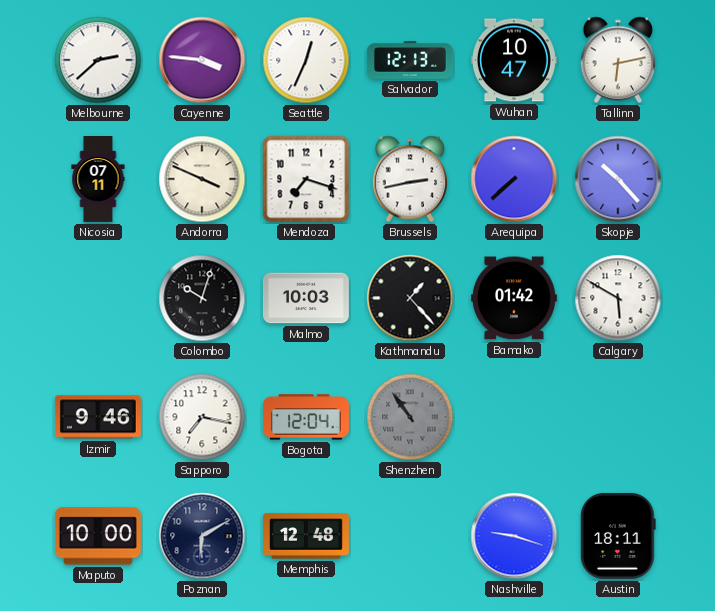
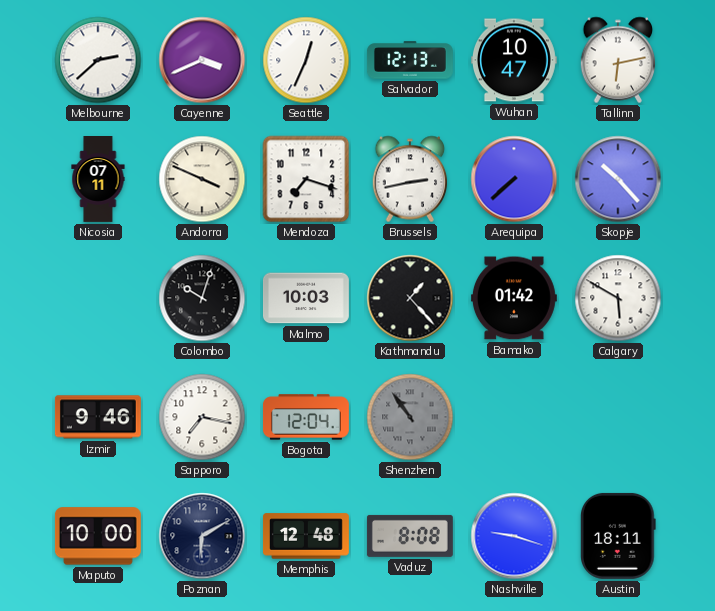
Cayenne: 3:46 -> 3:41 (202, 60)
Vaduz: none -> 8:08 (410, 536)
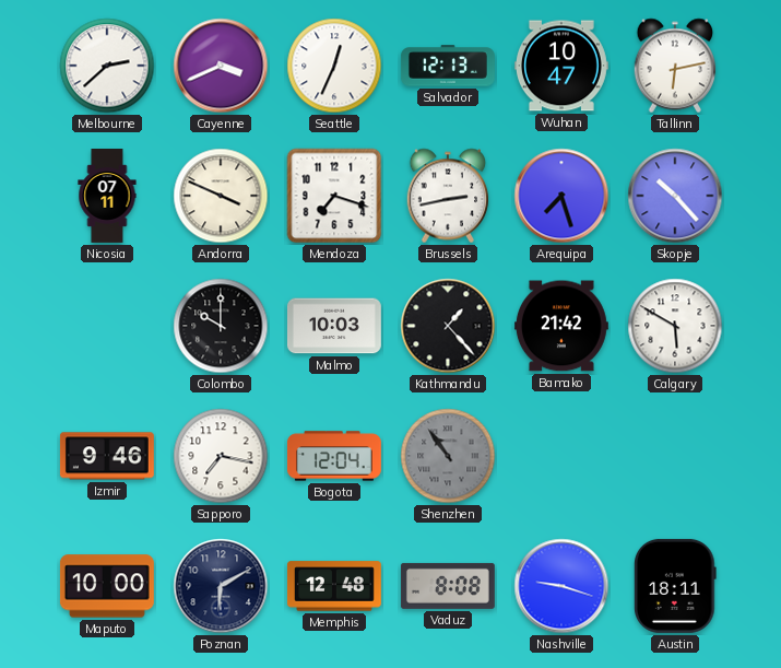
Arequipa: 7:38 -> 7:27 (561, 196)
Colombo: 10:03 -> 10:00 (221, 326)
Bamako: 01:42 -> 21:42 (561, 326)
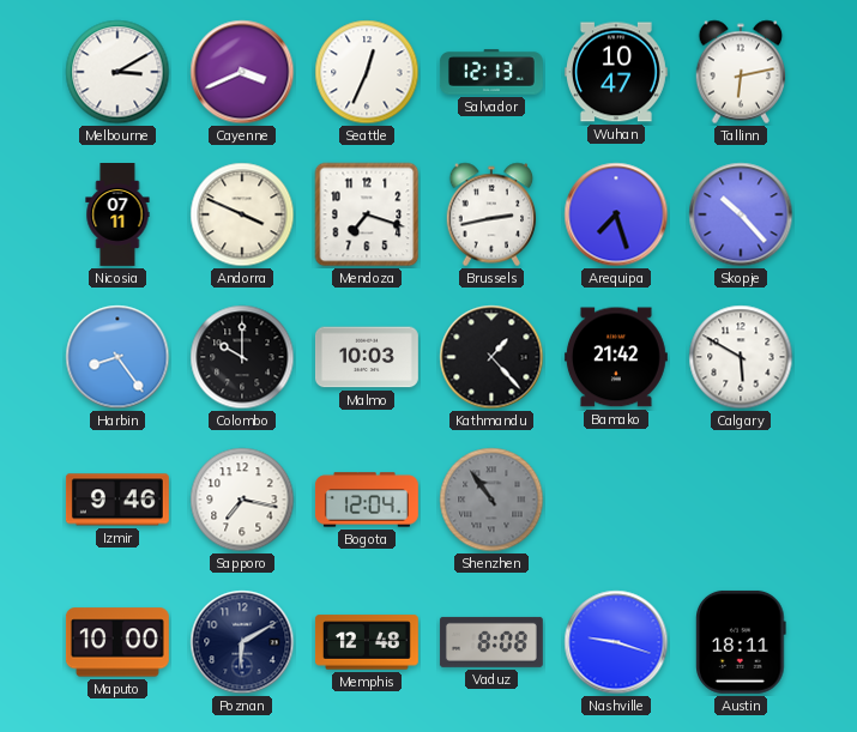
Melbourne: 2:38 -> 3:10 (117, 72)
Harbin: none -> 8:24 (117, 357)
